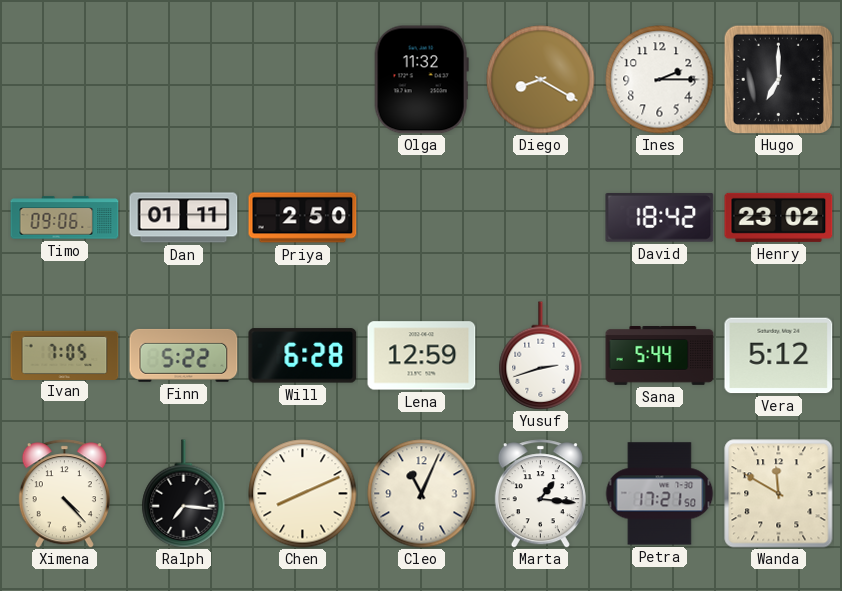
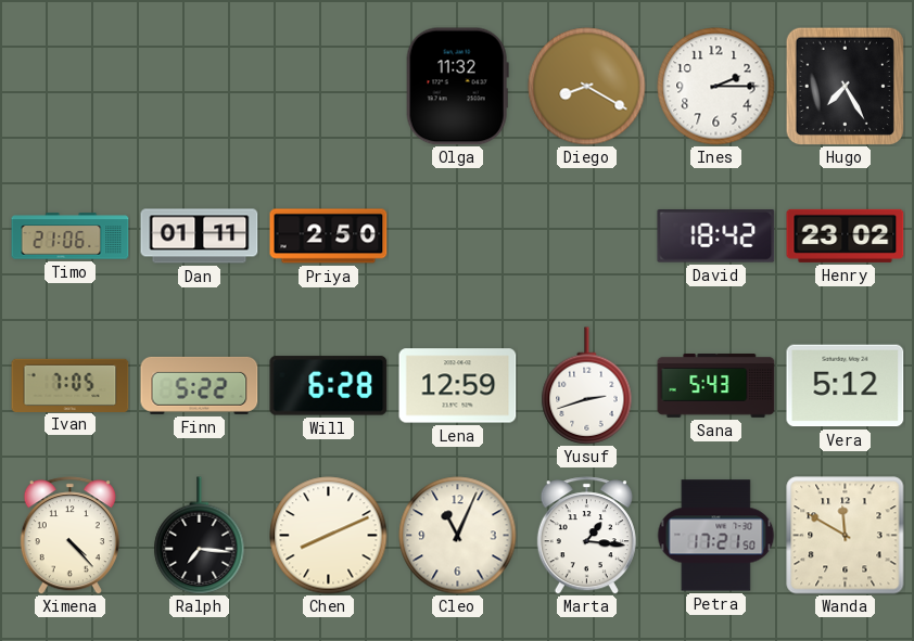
Hugo: 7:00 -> 7:25 (845, 86)
Timo: 09:06 -> 21:06 (71, 236)
Sana: 5:44 -> 5:43 (716, 386)
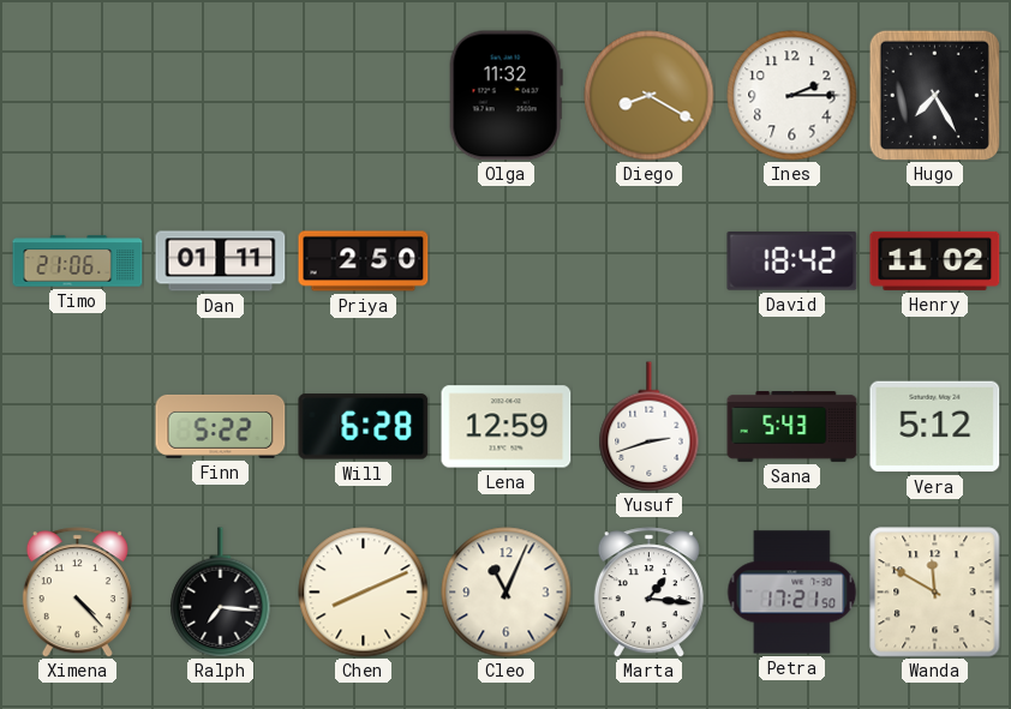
Henry: 23:02 -> 11:02 (935, 260)
Ivan: 7:05 -> none (71, 385)
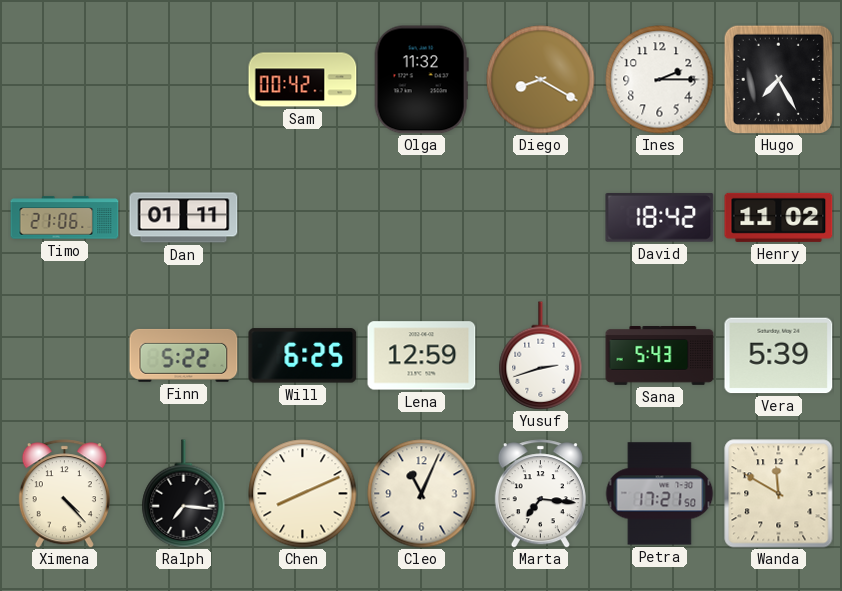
Sam: none -> 00:42 (303, 80)
Priya: 2:50 -> none (364, 262)
Will: 6:28 -> 6:25 (303, 356)
Vera: 5:12 -> 5:39 (779, 356)
Marta: 1:16 -> 7:16 (540, 494)
